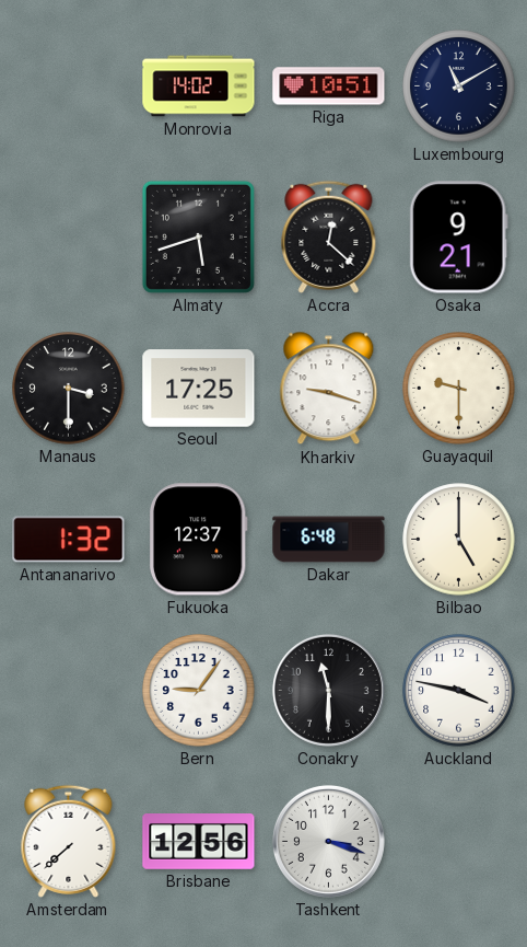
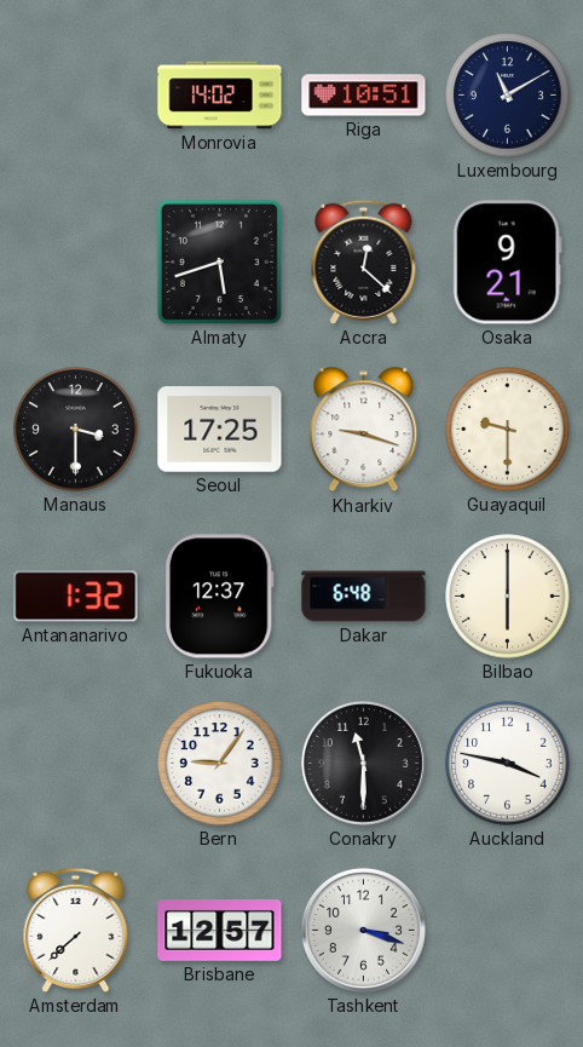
Bilbao: 5:00 -> 6:00 (508, 597)
Brisbane: 12:56 -> 12:57 (220, 931)
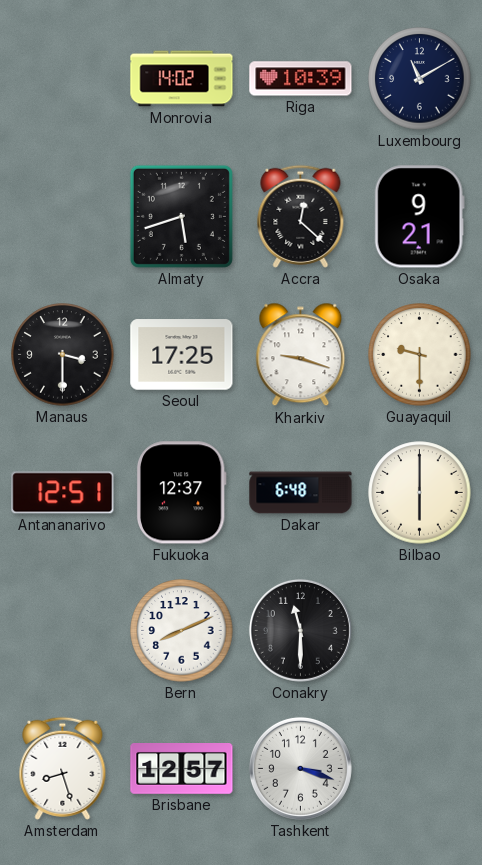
Riga: 10:51 -> 10:39 (301, 79)
Antananarivo: 1:32 -> 12:51 (63, 493)
Bern: 9:06 -> 8:11 (182, 631)
Auckland: 3:47 -> none (508, 764)
Amsterdam: 7:38 -> 8:27 (63, 768)
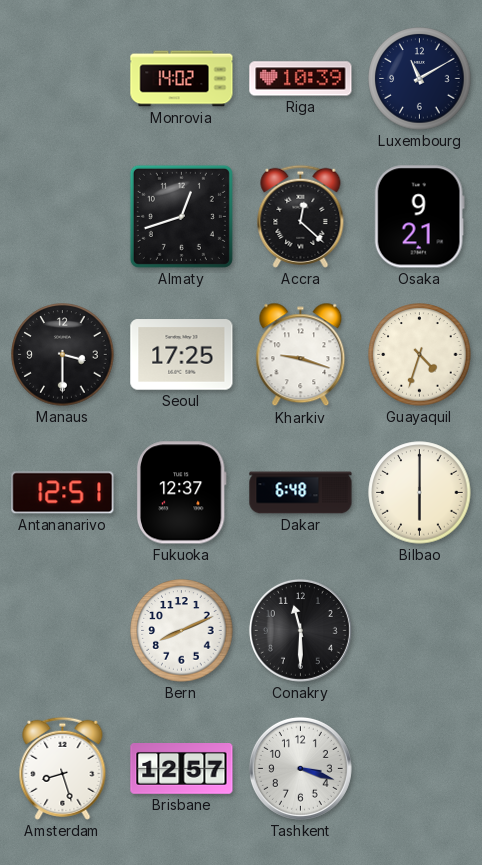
Almaty: 5:42 -> 12:42 (181, 216)
Guayaquil: 9:30 -> 4:33 (420, 355)
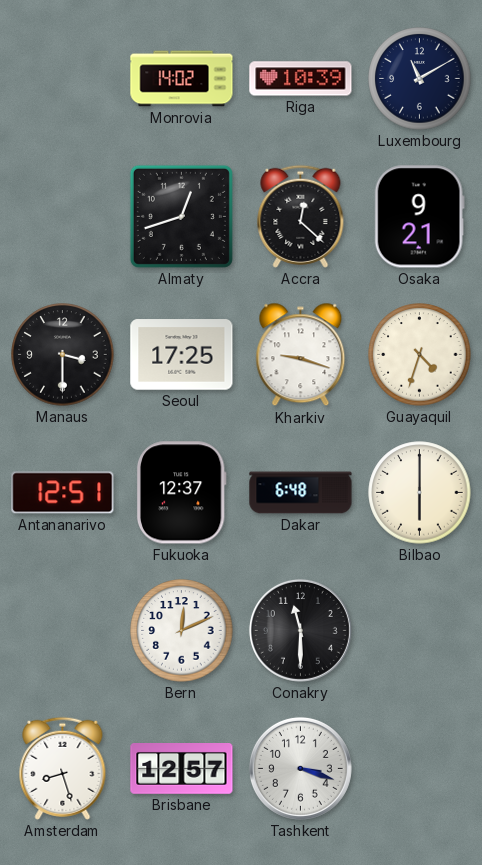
Bern: 8:11 -> 12:11 (182, 631)
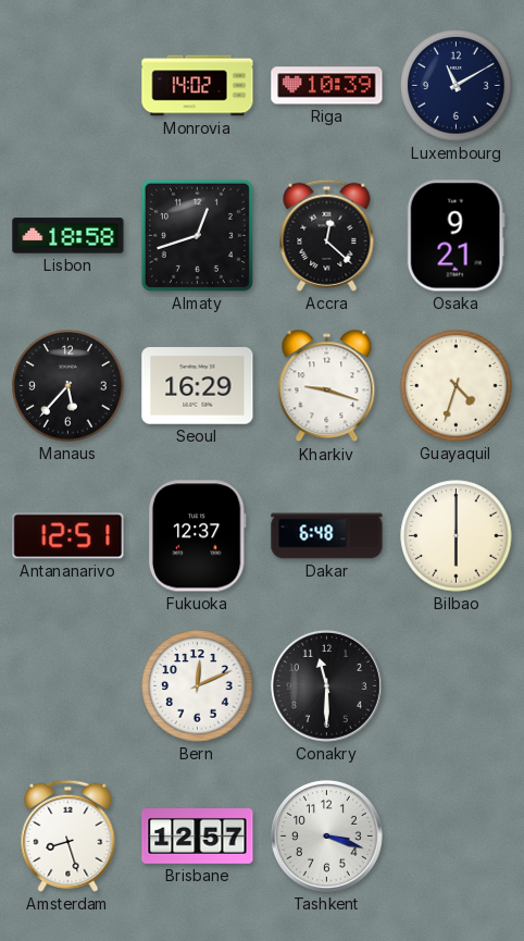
Lisbon: none -> 18:58 (68, 236)
Manaus: 3:30 -> 5:37 (68, 386)
Seoul: 17:25 -> 16:29 (198, 386)
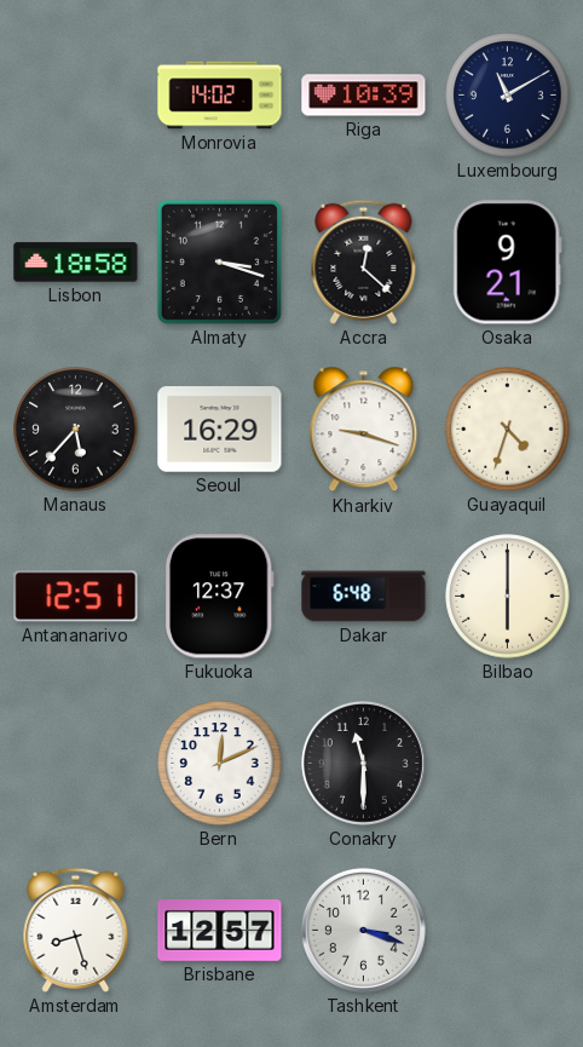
Almaty: 12:42 -> 3:18 (219, 261)
